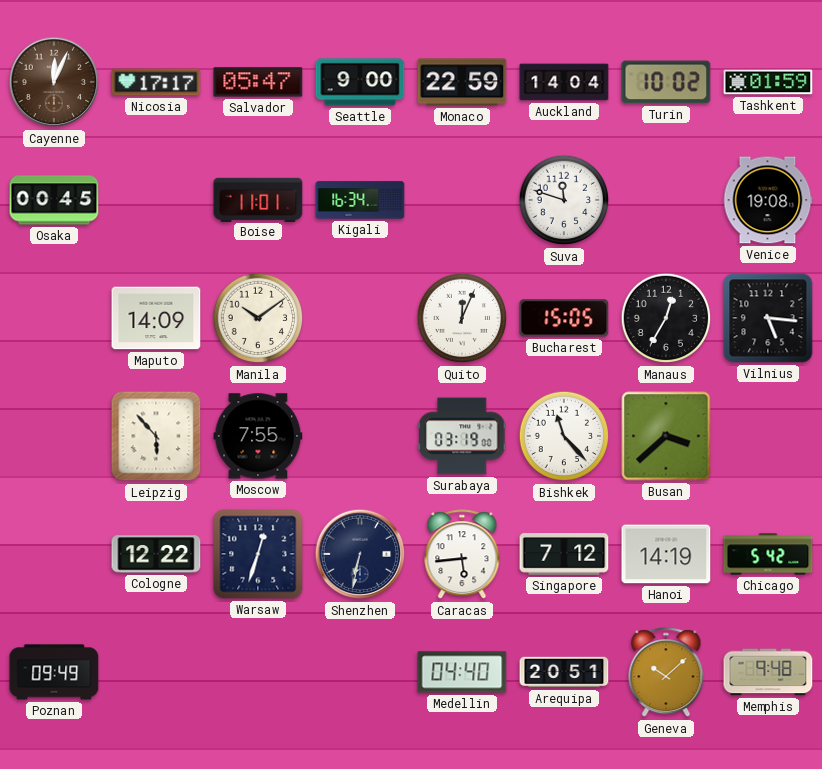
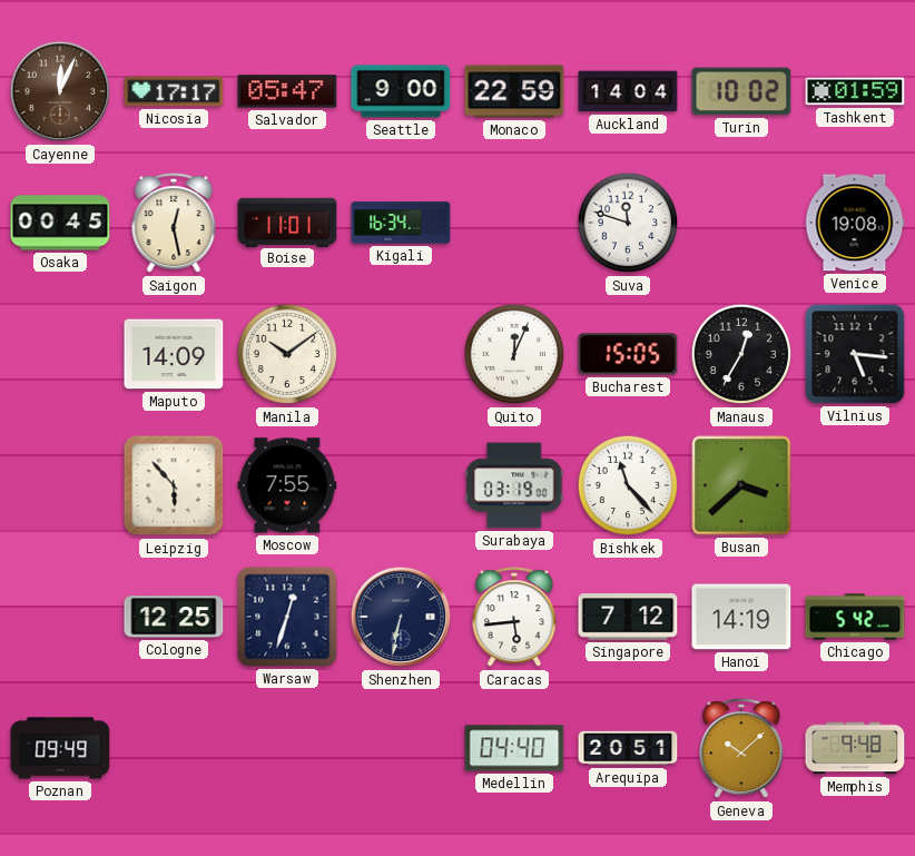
Saigon: none -> 12:28 (174, 224)
Cologne: 12:22 -> 12:25 (174, 617)
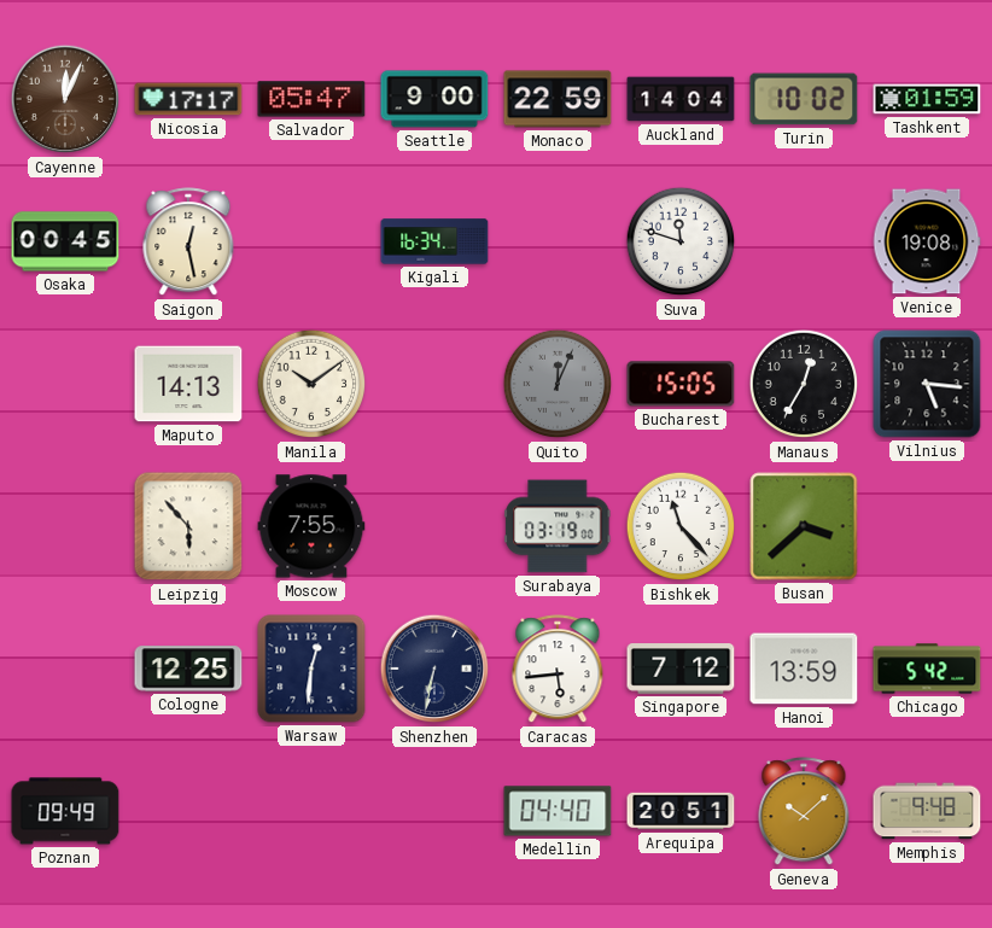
Boise: 11:01 -> none (287, 222)
Maputo: 14:09 -> 14:13 (188, 384)
Quito dial: white -> grey (558, 384)
Warsaw: 12:33 -> 12:31 (311, 669)
Hanoi: 14:19 -> 13:59 (804, 669)
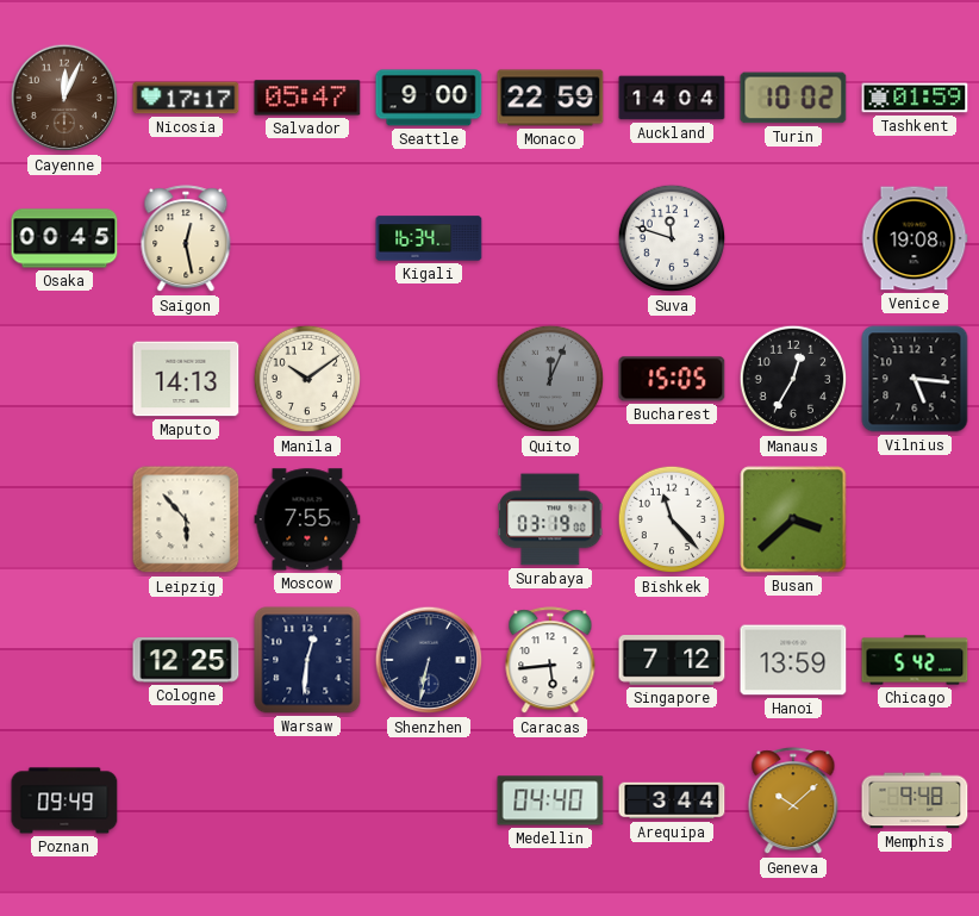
Arequipa: 20:51 -> 3:44 (672, 800)
